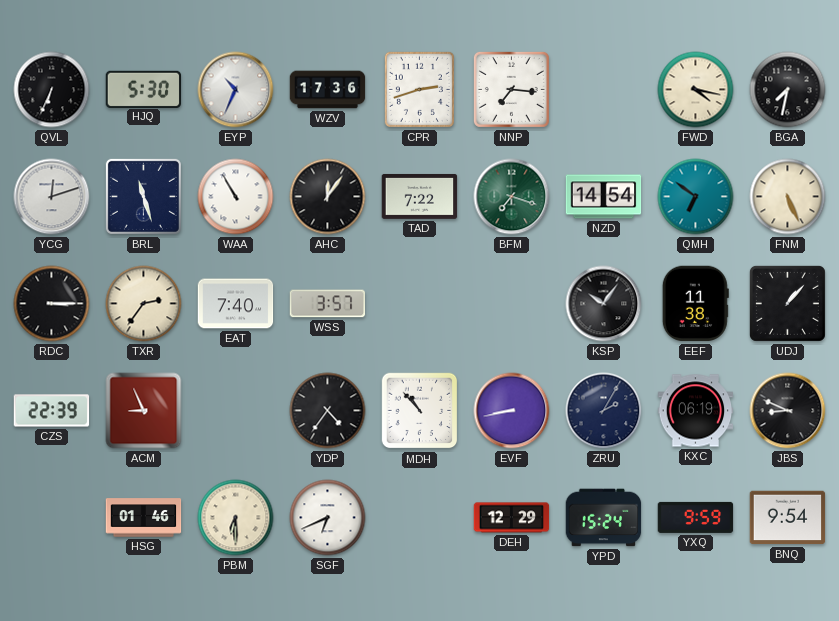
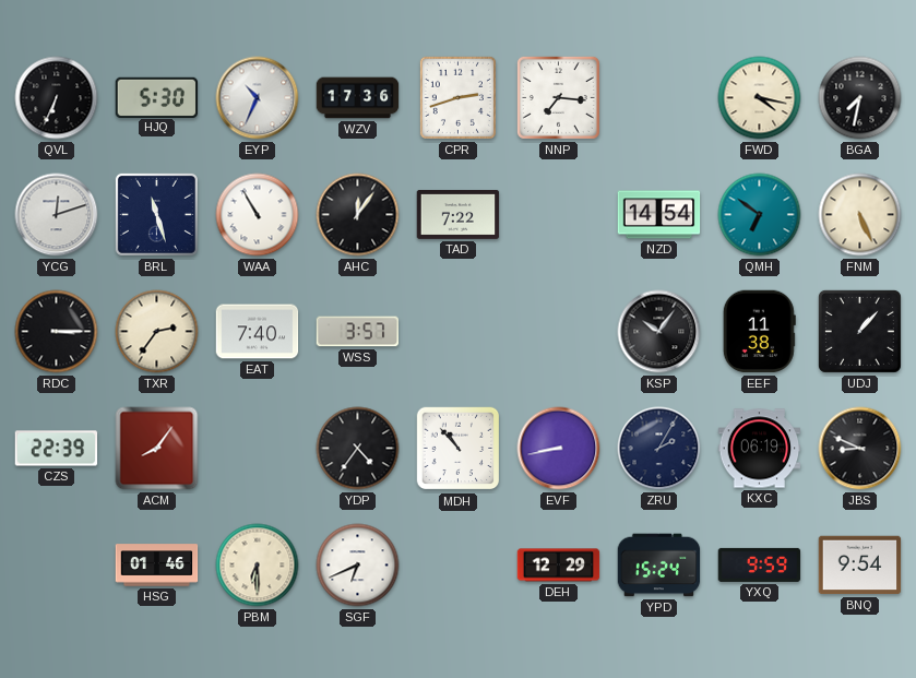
BFM: 7:18 -> none (512, 197)
ACM: 8:56 -> 8:06 (157, 449)
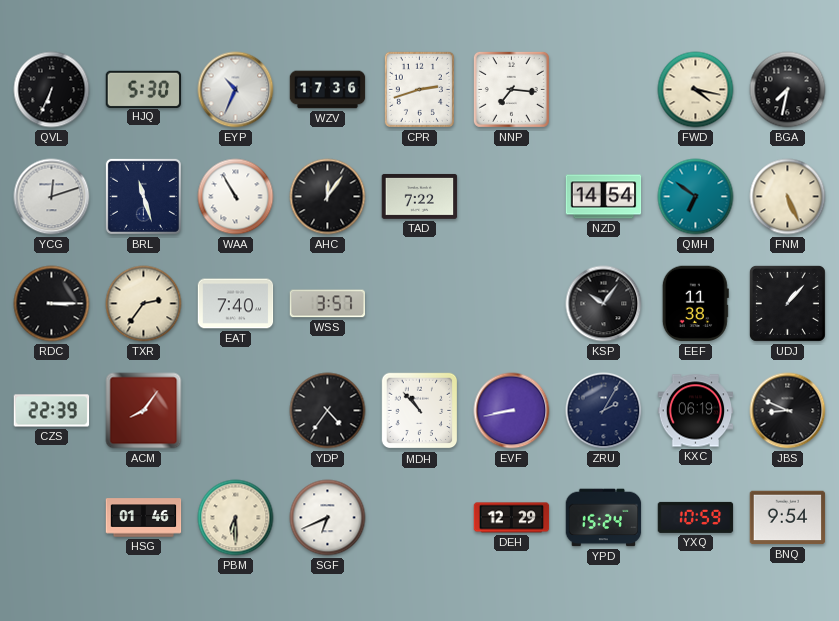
YXQ: 9:59 -> 10:59 (696, 517)
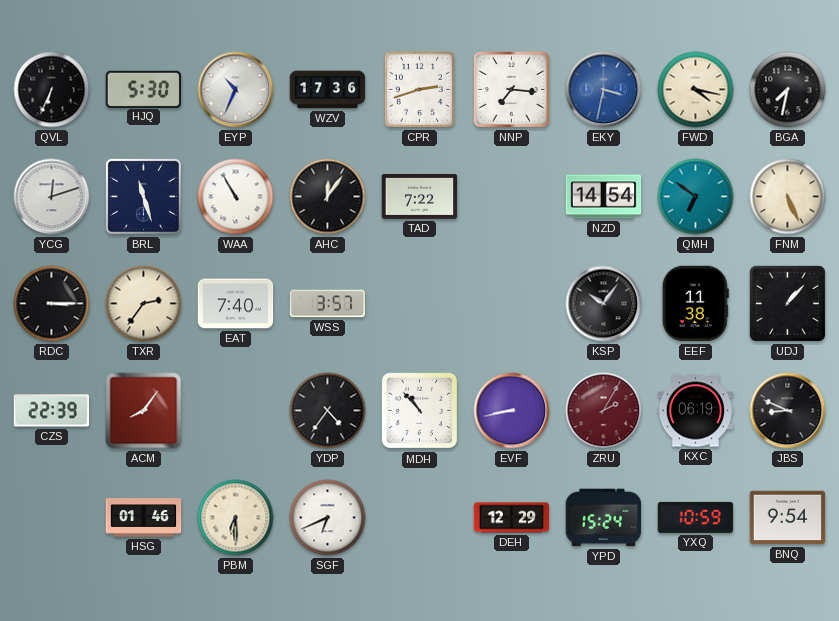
EKY: none -> 3:32 (604, 90)
ZRU dial: navy -> burgundy (604, 411)
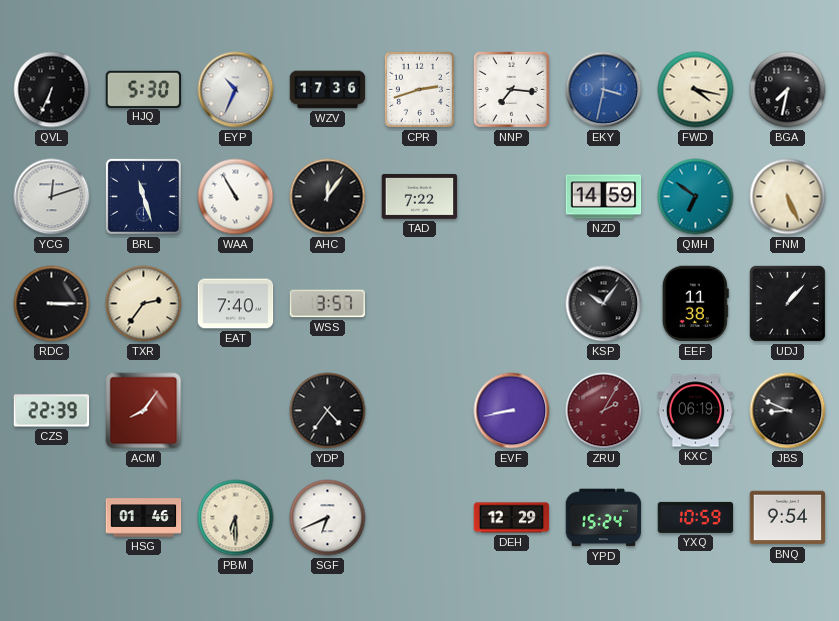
NZD: 14:54 -> 14:59 (604, 197)
MDH: 10:53 -> none (420, 411)
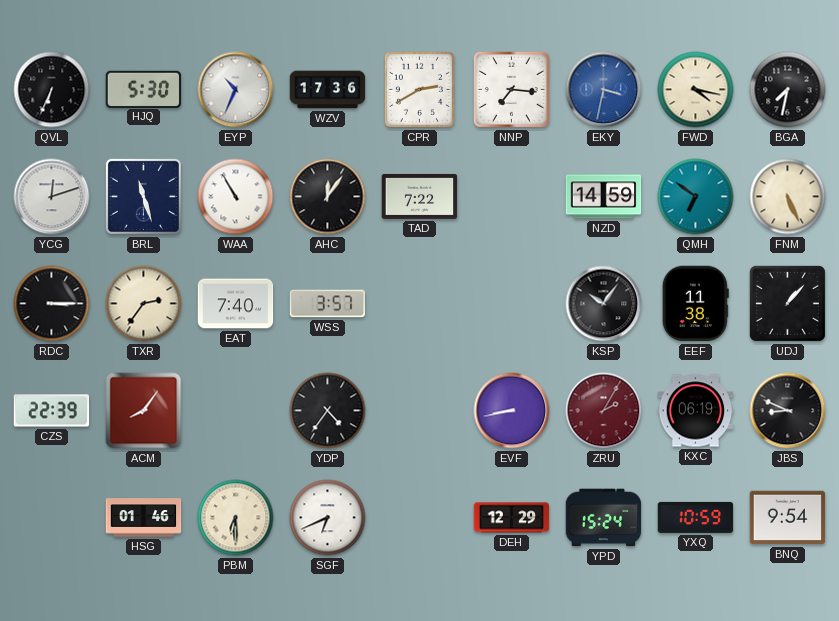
CPR: 2:42 -> 2:40 (419, 89)
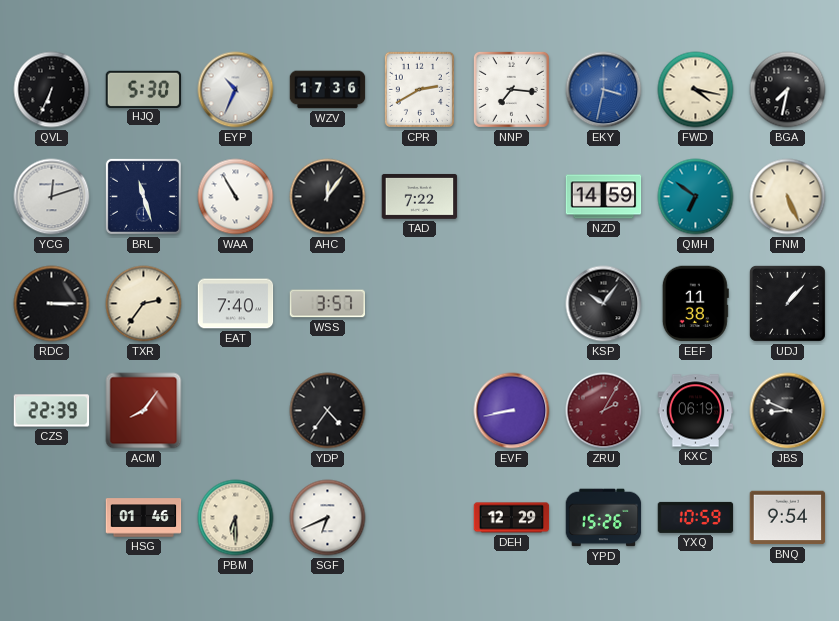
YPD: 15:24 -> 15:26 (604, 518)
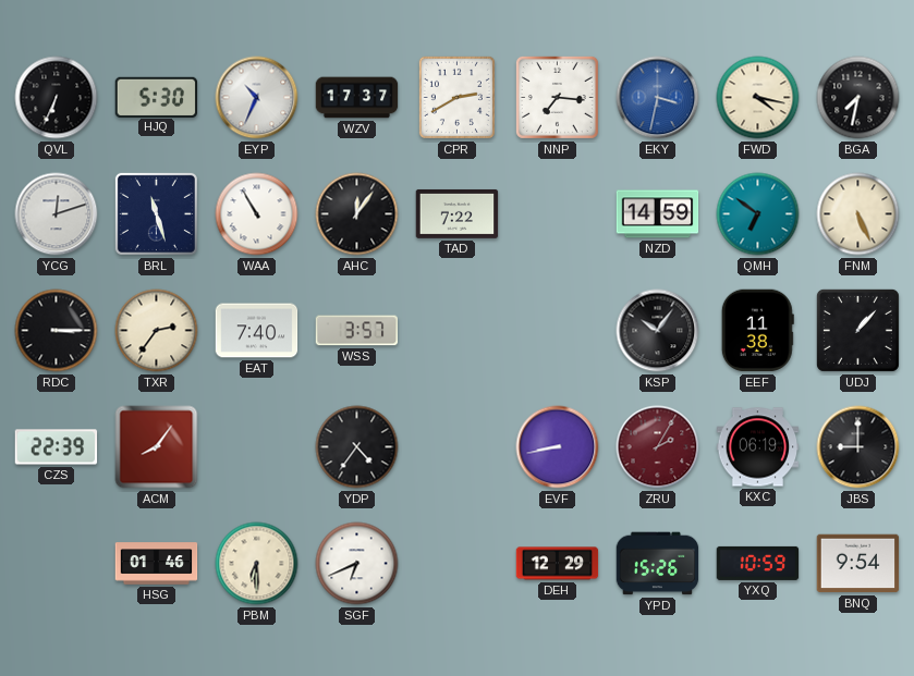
WZV: 17:36 -> 17:37 (357, 98)
JBS: 8:49 -> 9:00 (858, 447)
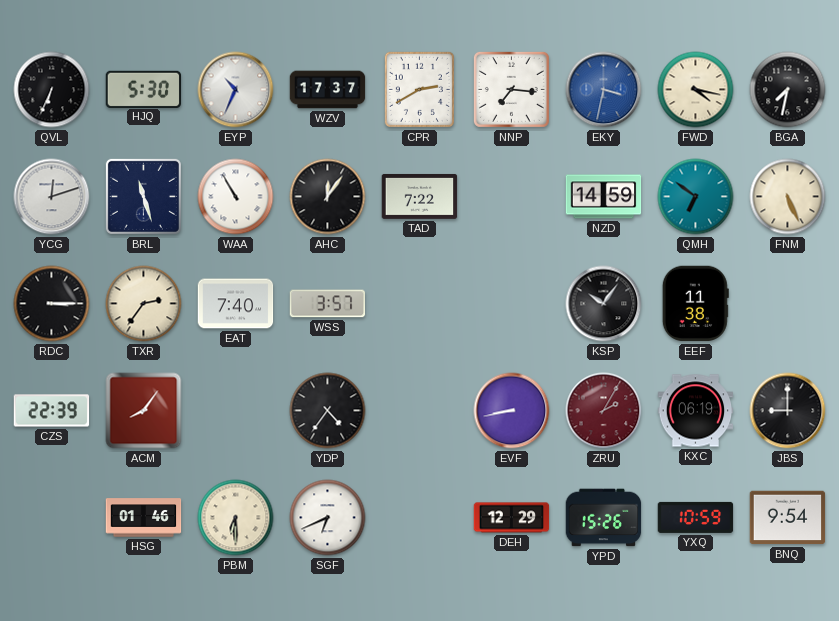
UDJ: 1:07 -> none (857, 330)
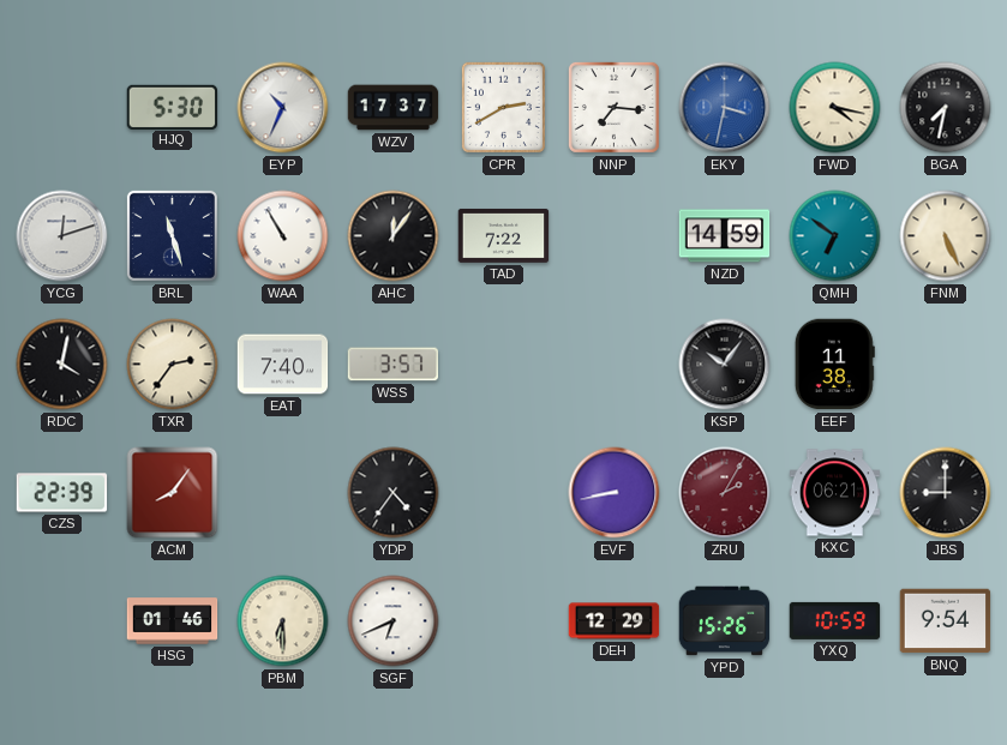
QVL: 6:34 -> none (52, 90)
RDC: 3:15 -> 4:02 (62, 365)
KXC: 06:19 -> 06:21 (835, 493)
